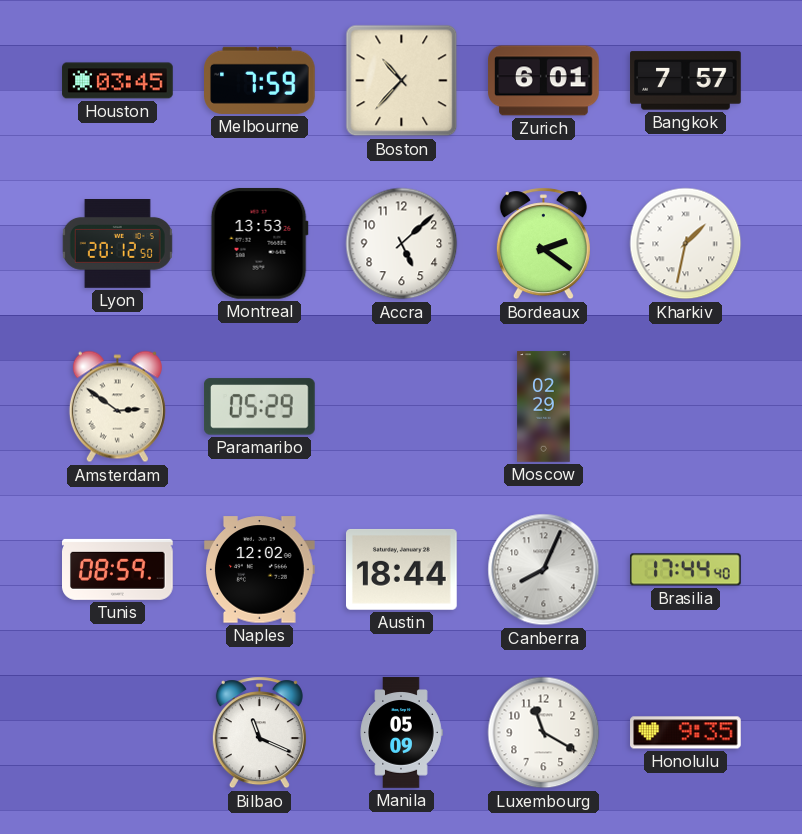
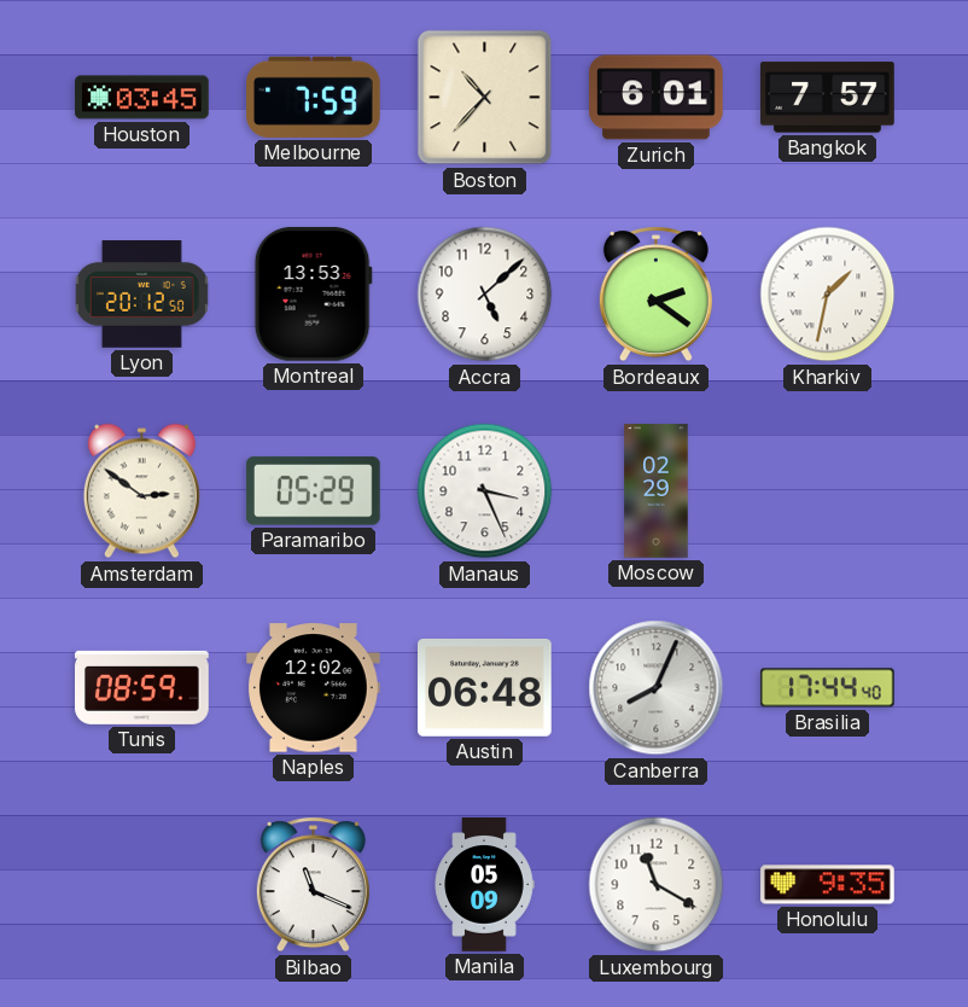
Manaus: none -> 3:26 (485, 491)
Austin: 18:44 -> 06:48 (485, 687)
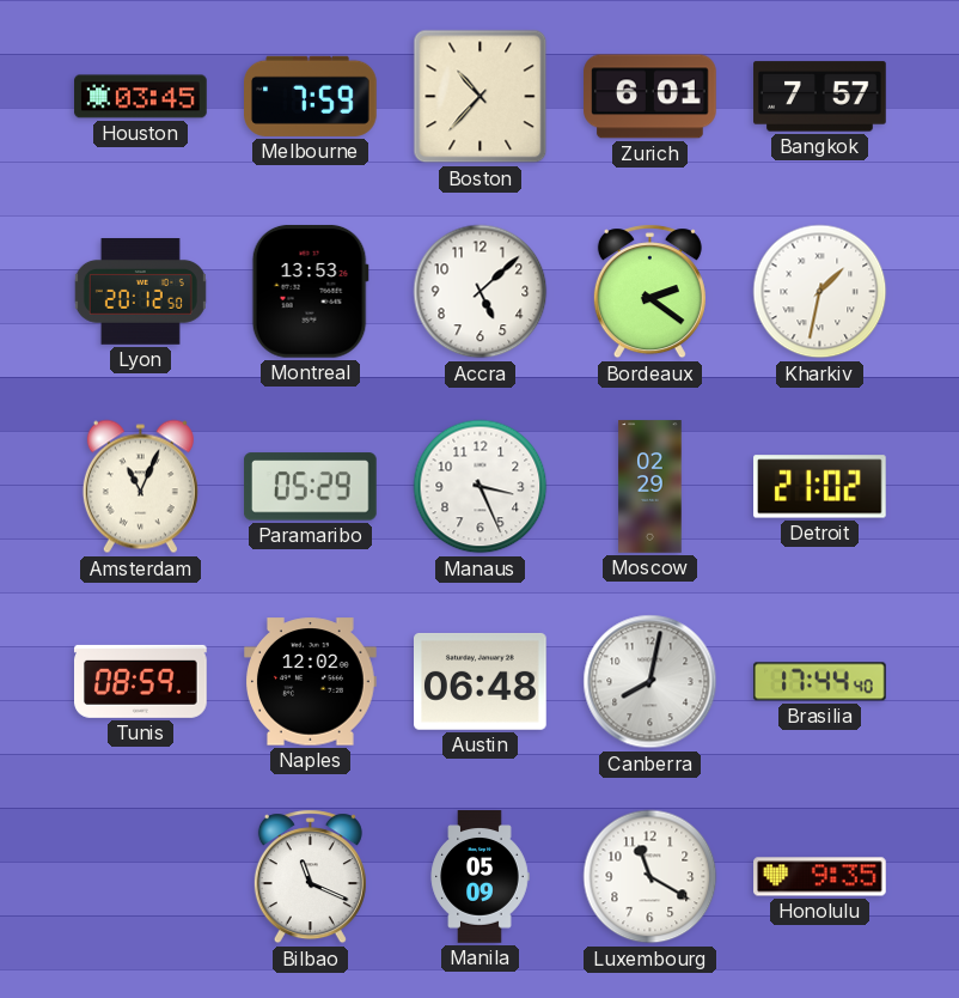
Amsterdam: 2:51 -> 11:04 (140, 487)
Detroit: none -> 21:02 (820, 487)
Canberra: 8:04 -> 8:02 (650, 682)
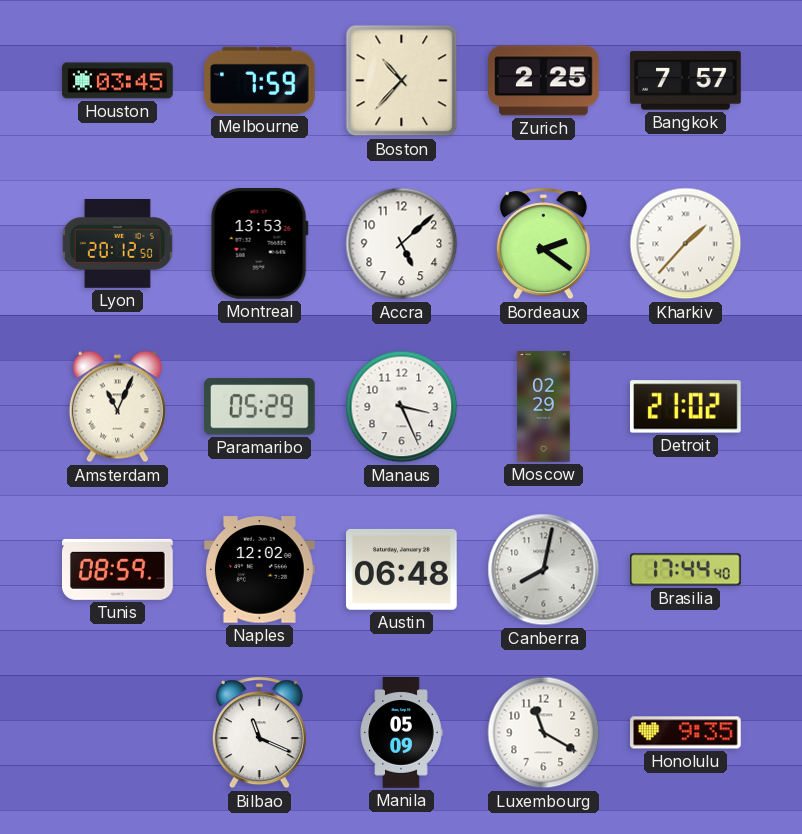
Zurich: 6:01 -> 2:25 (544, 81)
Kharkiv: 1:32 -> 1:37 (686, 244)
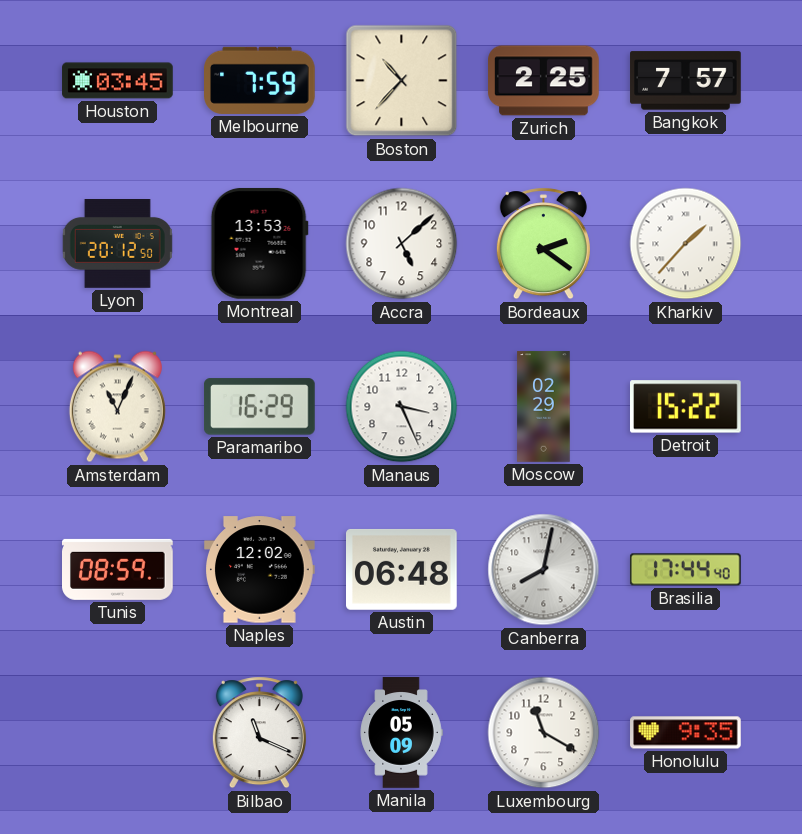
Paramaribo: 05:29 -> 16:29 (260, 407)
Detroit: 21:02 -> 15:22 (686, 407)
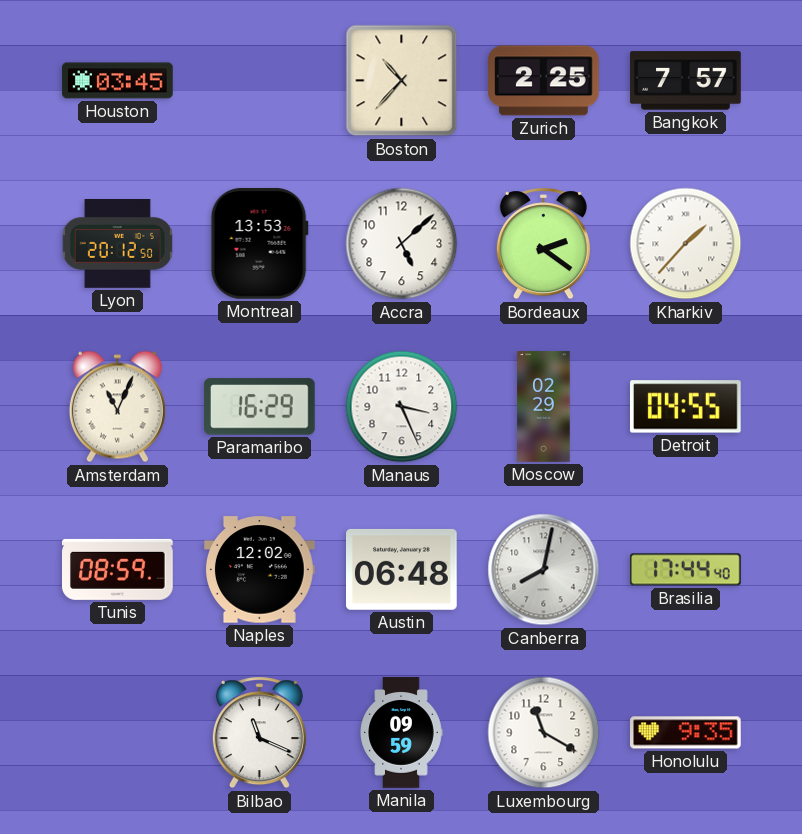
Melbourne: 7:59 -> none (260, 80)
Detroit: 15:22 -> 04:55 (686, 407)
Manila: 05:09 -> 09:59 (401, 733)
